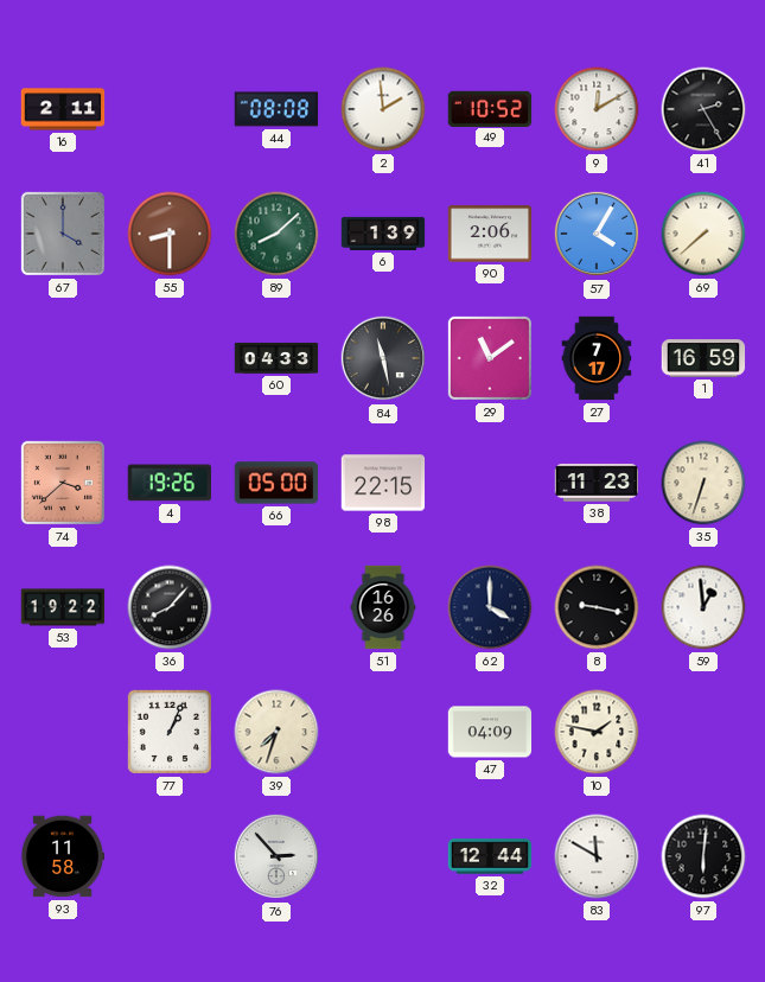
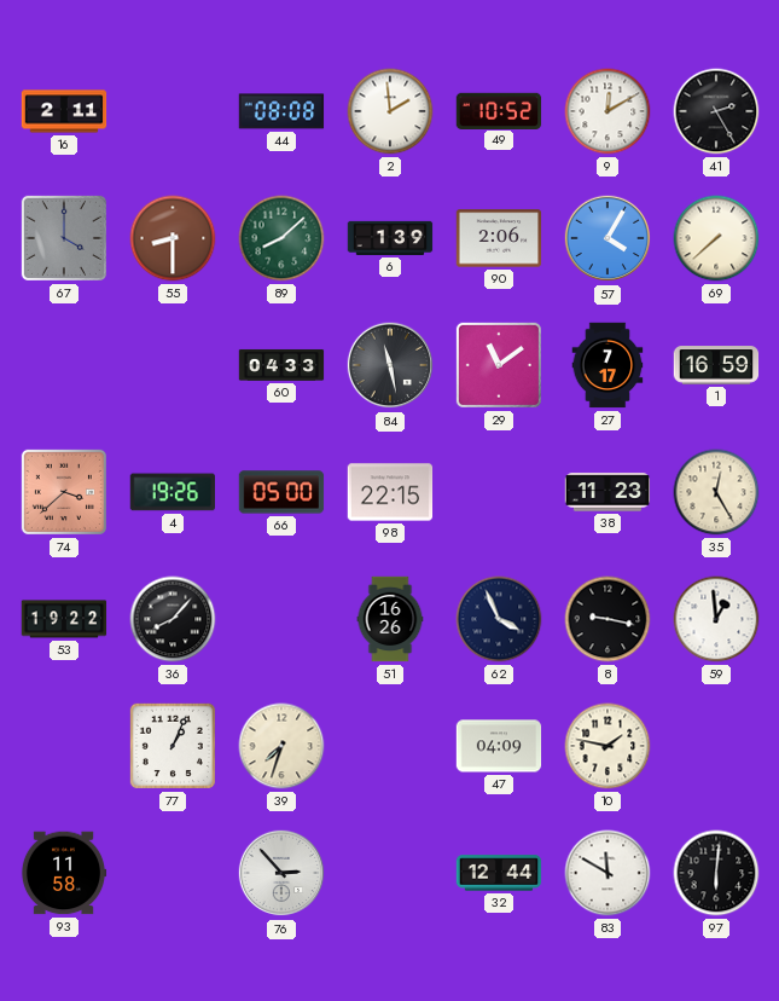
35: 6:33 -> 12:25 (716, 492)
62: 4:00 -> 3:56 (499, 619)
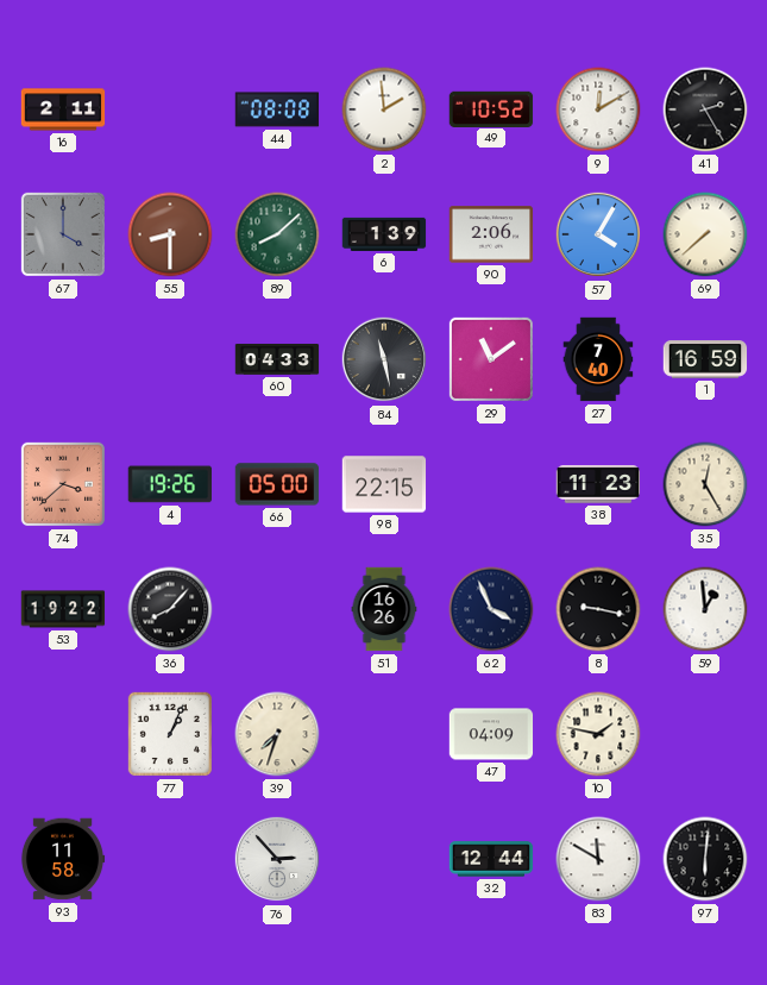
27: 7:17 -> 7:40 (598, 359)
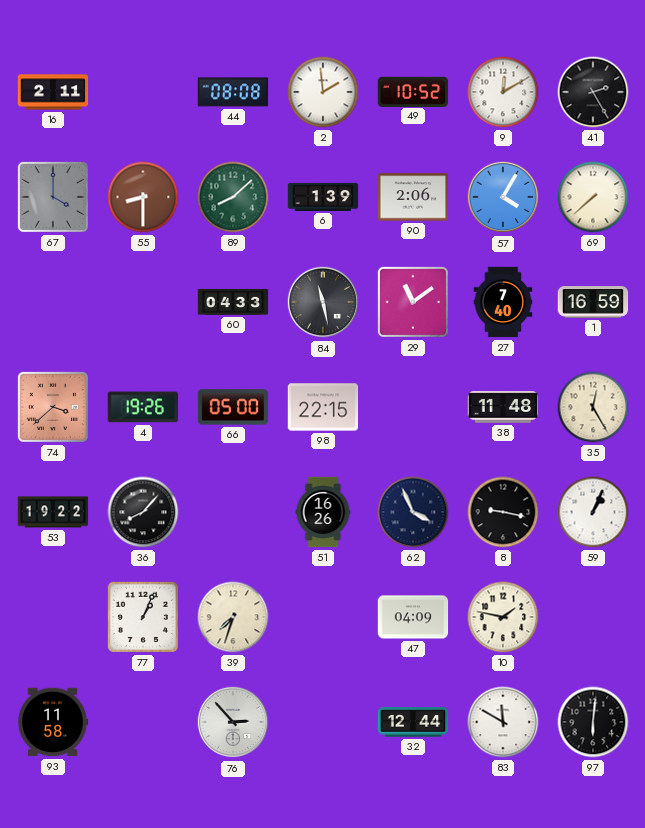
38: 11:23 -> 11:48 (503, 407)
59: 12:59 -> 1:04 (593, 512)
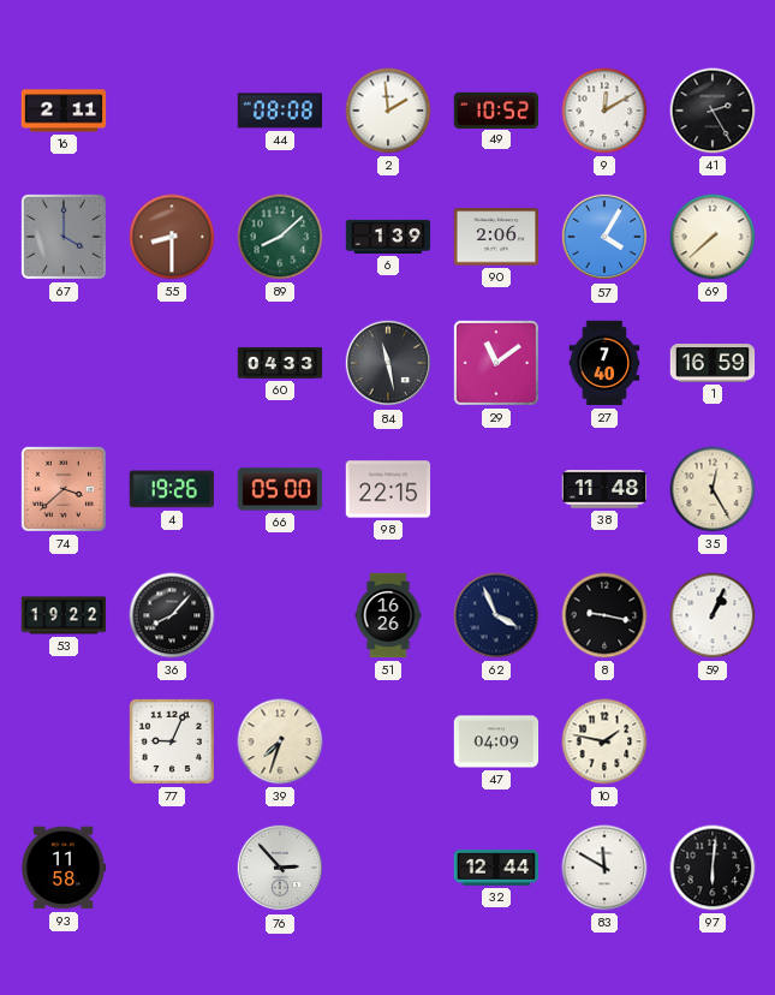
77: 1:04 -> 9:04 (172, 741)
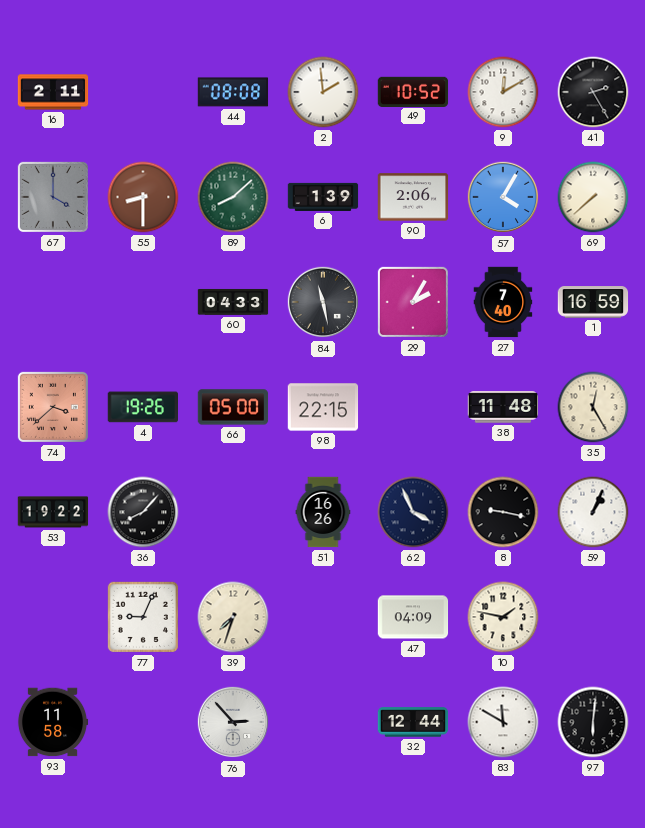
29: 11:09 -> 2:05 (413, 302)
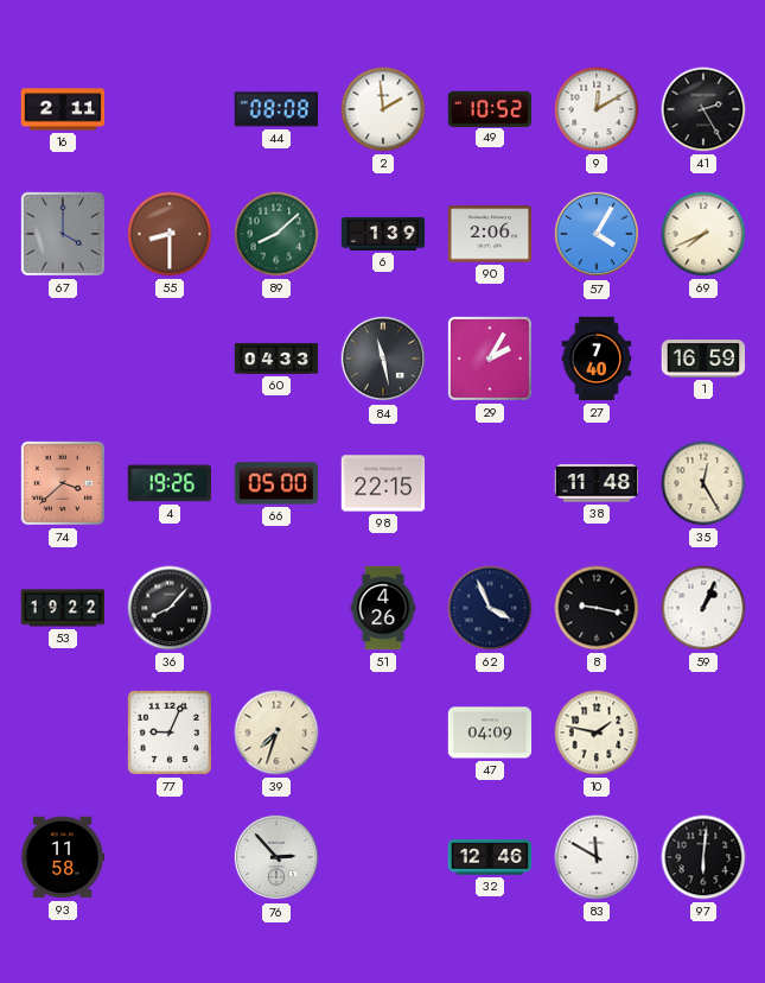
69: 7:38 -> 7:41 (703, 234)
51: 16:26 -> 4:26 (383, 608)
32: 12:44 -> 12:46 (490, 857)
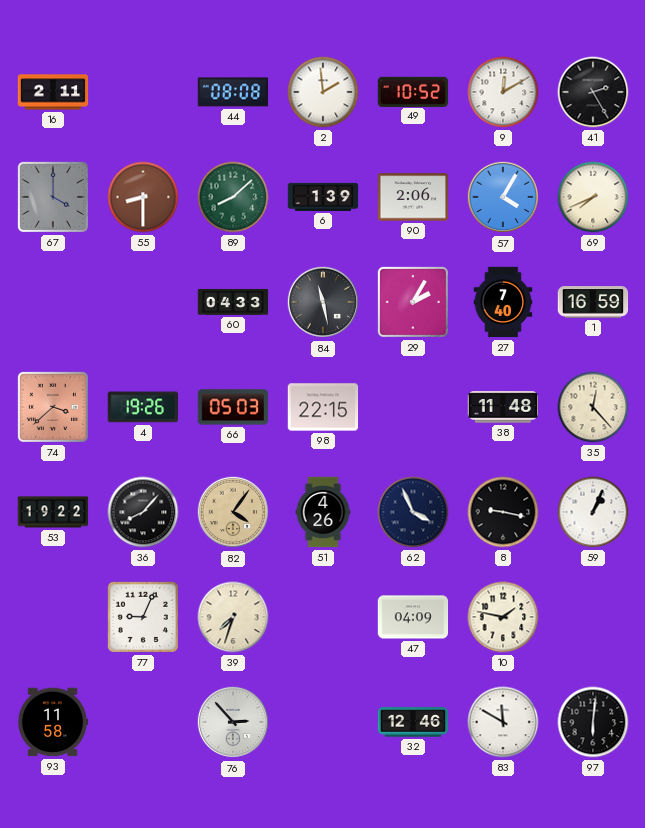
66: 05:00 -> 05:03 (233, 407)
35: 12:25 -> 12:23 (593, 407)
82: none -> 4:06 (233, 512)
